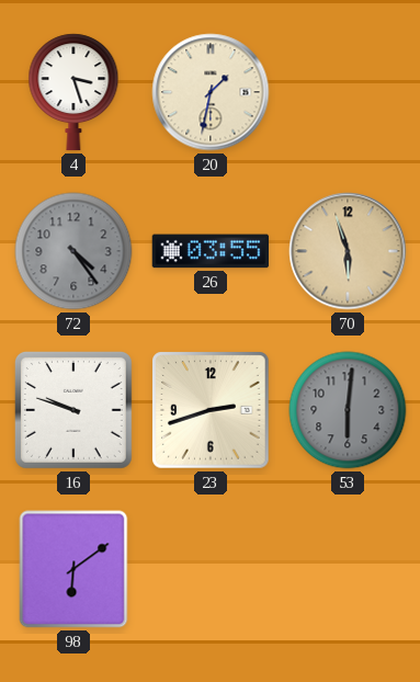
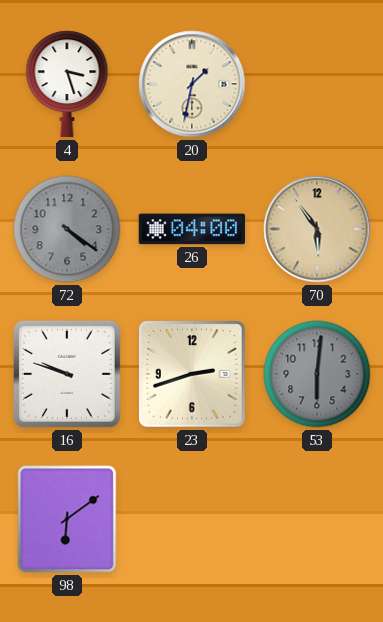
72: 4:24 -> 4:21 (67, 229)
26: 03:55 -> 04:00 (192, 229)
70: 5:57 -> 5:54 (317, 229)
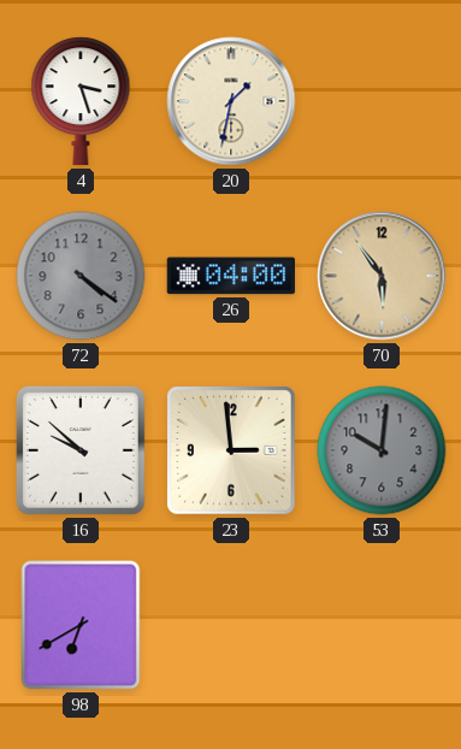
16: 9:48 -> 9:52 (81, 450)
23: 2:42 -> 2:59 (231, 450)
53: 6:01 -> 10:01 (382, 450)
98: 6:09 -> 6:40 (81, 625)
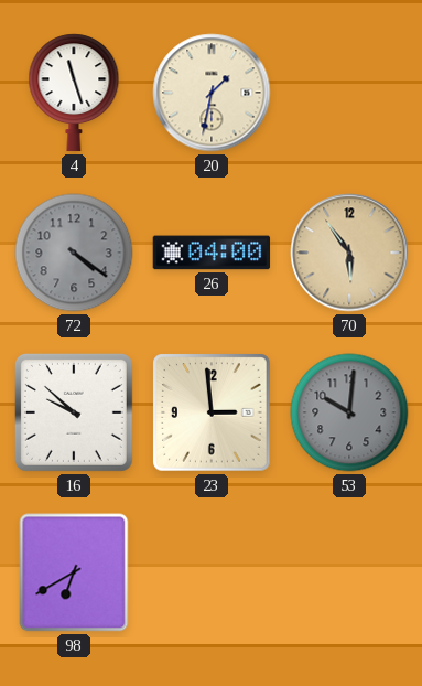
4: 3:27 -> 11:27 (74, 93)
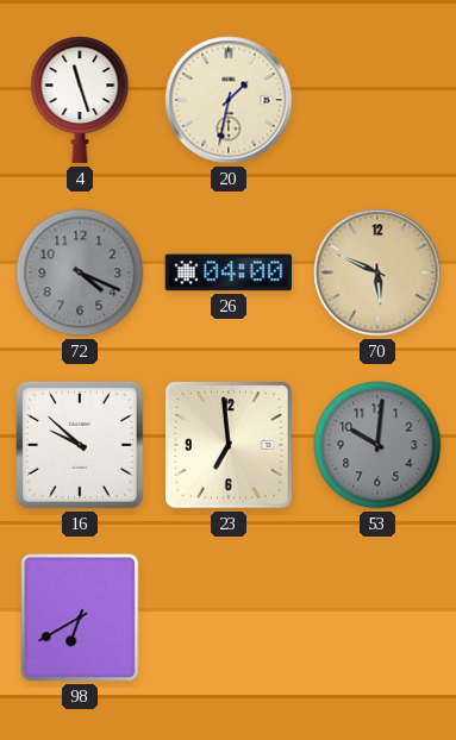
72: 4:21 -> 4:19 (80, 272)
70: 5:54 -> 5:49 (377, 272)
23: 2:59 -> 6:59 (229, 445)
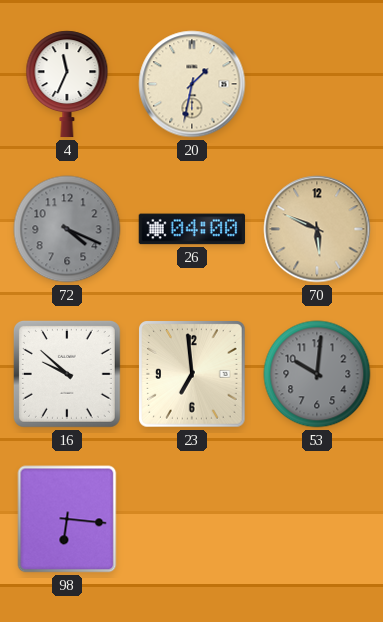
4: 11:27 -> 11:34 (67, 84)
98: 6:40 -> 6:16 (67, 519)
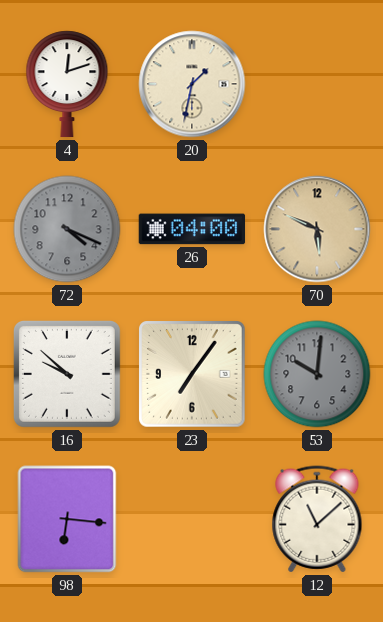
4: 11:34 -> 12:12 (67, 84)
23: 6:59 -> 7:06 (192, 374)
12: none -> 11:08 (317, 519)
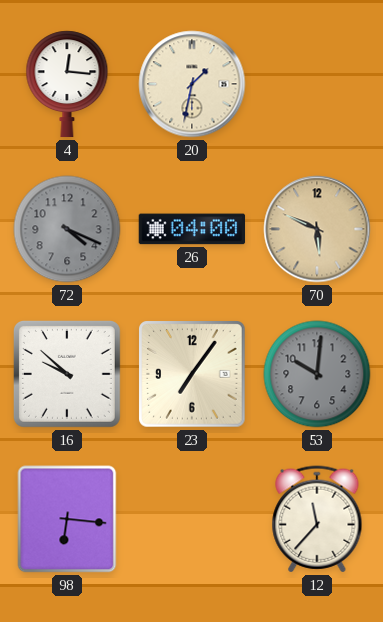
4: 12:12 -> 12:16 (67, 84)
12: 11:08 -> 11:37 (317, 519)
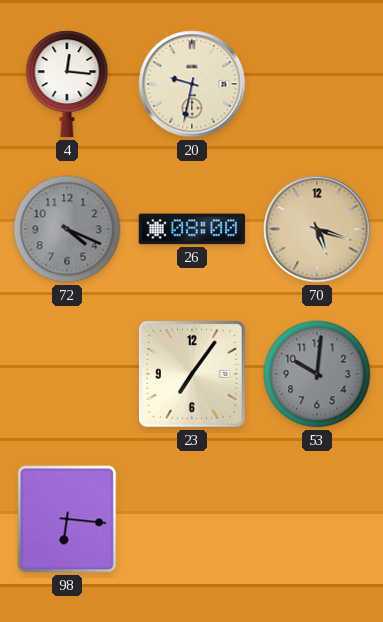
20: 1:32 -> 9:32 (192, 84)
26: 04:00 -> 08:00 (192, 229)
70: 5:49 -> 5:18 (317, 229)
16: 9:52 -> none (67, 374)
12: 11:37 -> none (317, 519)
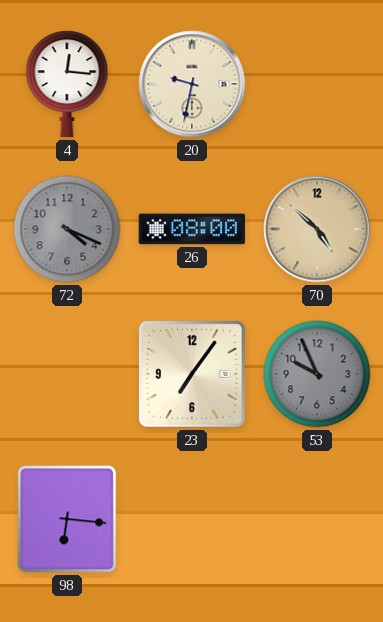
70: 5:18 -> 4:52 (317, 229)
53: 10:01 -> 9:56 (317, 374)
